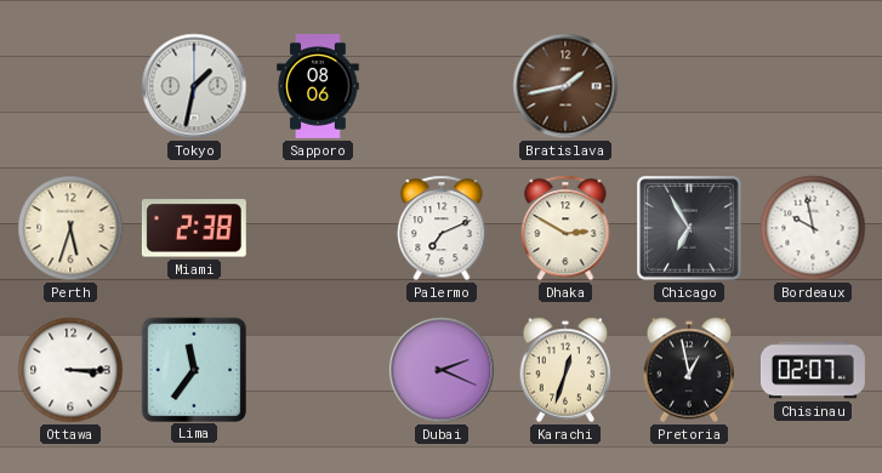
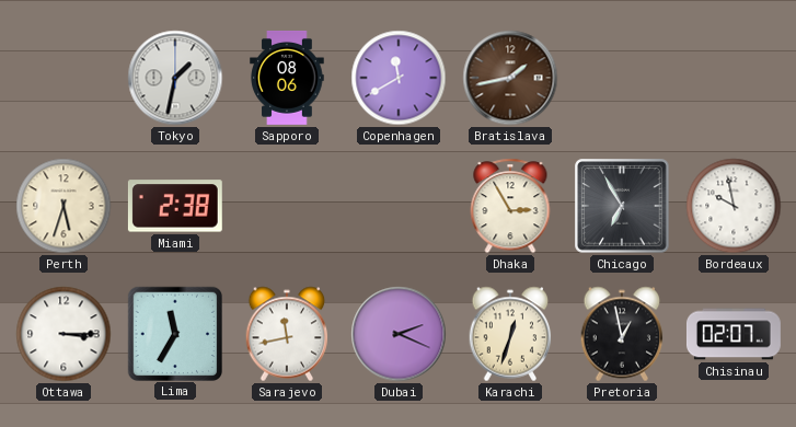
Copenhagen: none -> 11:40 (399, 78)
Palermo: 7:11 -> none (442, 228)
Dhaka: 2:50 -> 2:55 (510, 206)
Lima: 11:36 -> 11:35 (174, 333)
Sarajevo: none -> 11:43 (287, 334)
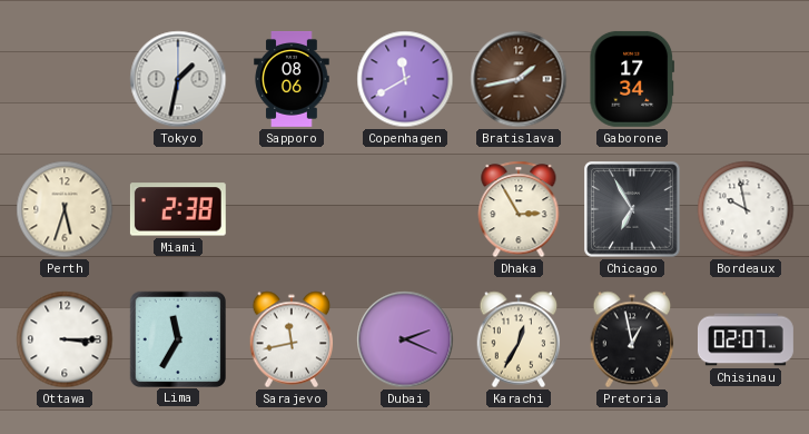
Gaborone: none -> 17:34 (632, 79)
Karachi: 12:33 -> 12:35 (519, 339)
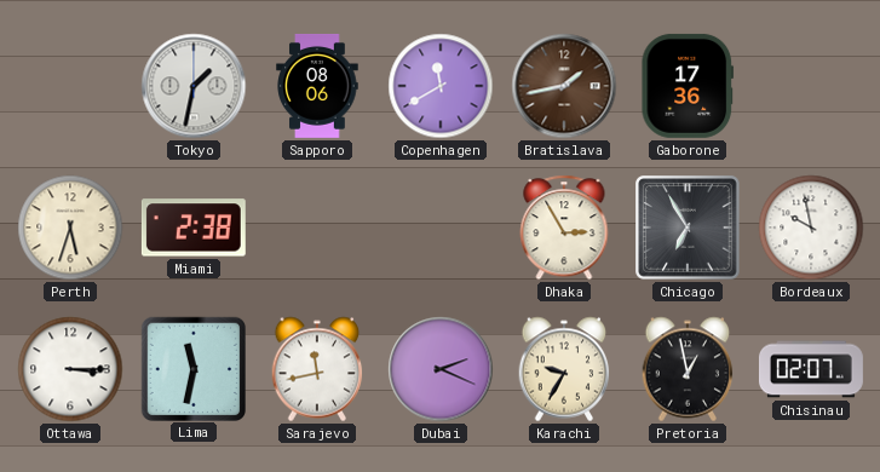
Gaborone: 17:34 -> 17:36 (688, 86)
Lima: 11:35 -> 11:32 (192, 368)
Karachi: 12:35 -> 9:35 (564, 369)
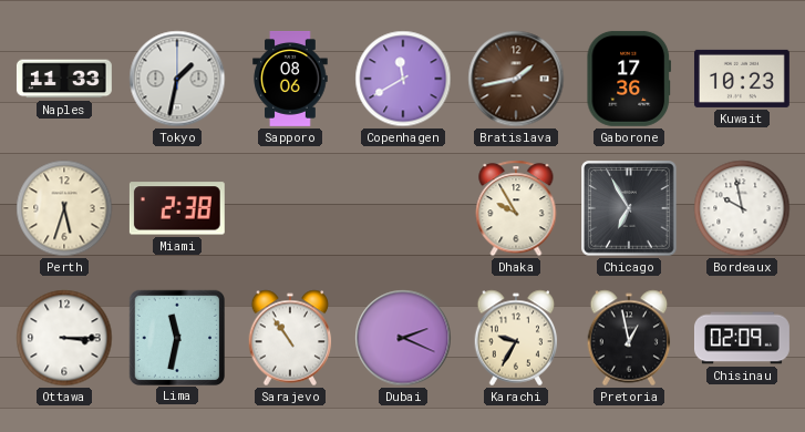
Naples: none -> 11:33 (64, 79)
Kuwait: none -> 10:23 (742, 79)
Dhaka: 2:55 -> 9:55 (516, 208)
Sarajevo: 11:43 -> 10:54 (290, 338)
Chisinau: 02:07 -> 02:09 (742, 338)
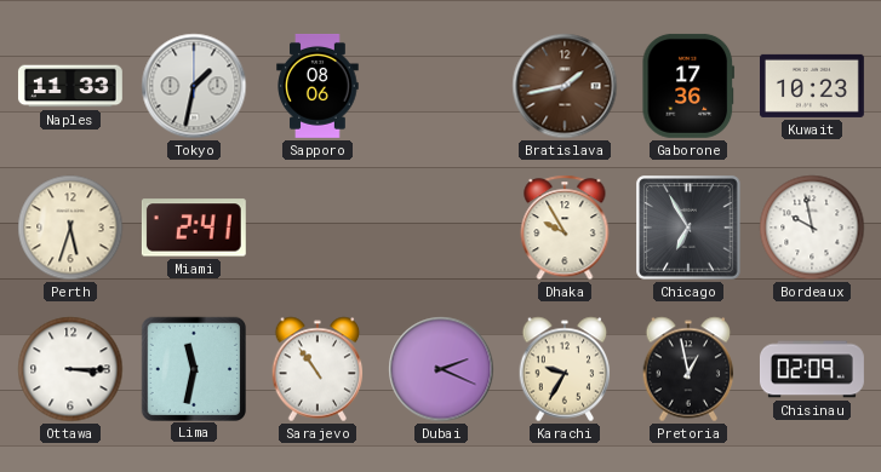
Copenhagen: 11:40 -> none (403, 79)
Miami: 2:38 -> 2:41 (194, 228)
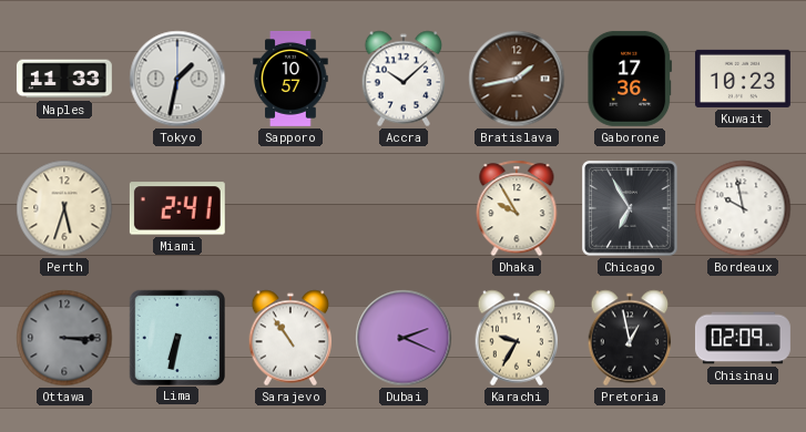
Sapporo: 08:06 -> 10:57 (290, 79)
Accra: none -> 10:08 (404, 79)
Ottawa dial: white -> grey (64, 338)
Lima: 11:32 -> 6:32 (176, 337)
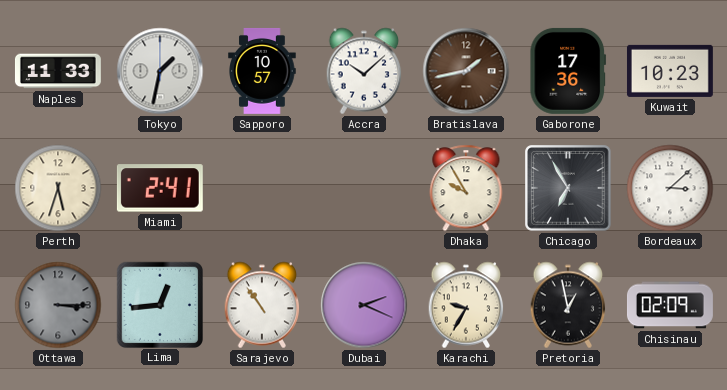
Bordeaux: 9:58 -> 3:08 (670, 188)
Lima: 6:32 -> 12:44 (159, 304)
